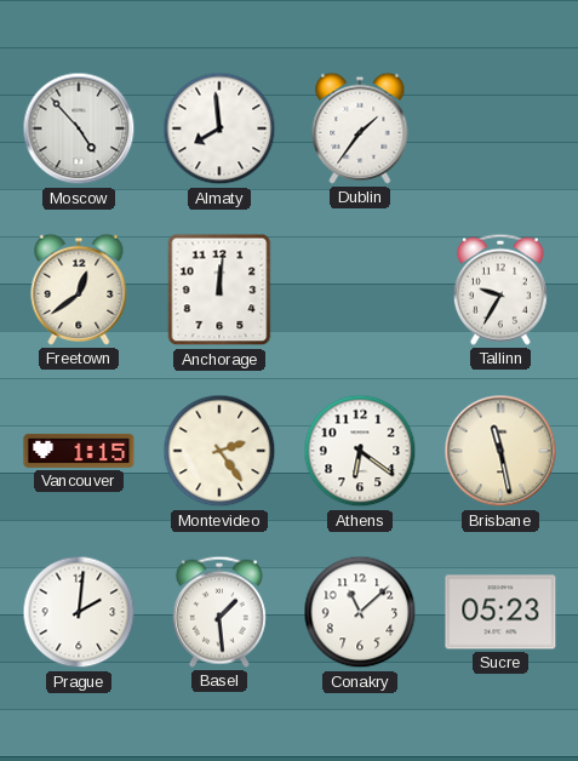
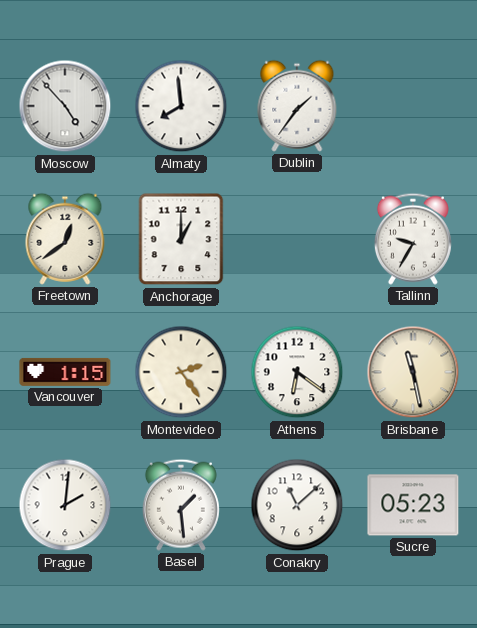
Anchorage: 12:01 -> 1:00 (181, 239)
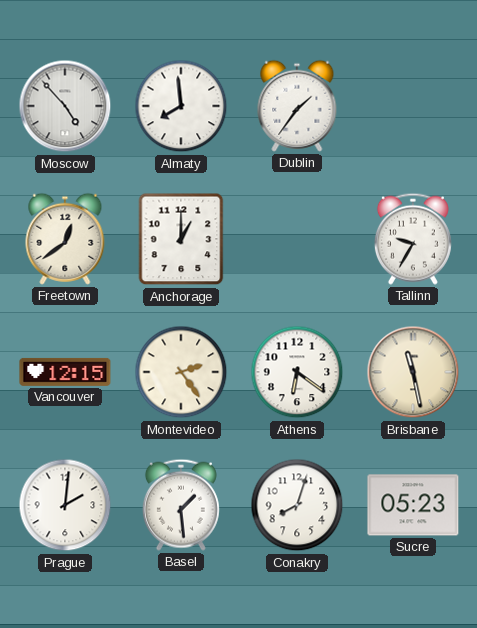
Vancouver: 1:15 -> 12:15 (65, 372)
Conakry: 11:08 -> 8:03 (297, 505)
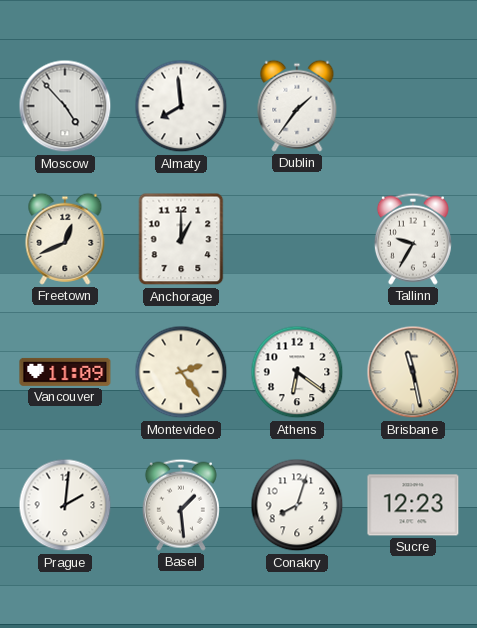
Freetown: 12:39 -> 12:41 (65, 239)
Vancouver: 12:15 -> 11:09 (65, 372)
Sucre: 05:23 -> 12:23 (413, 505)
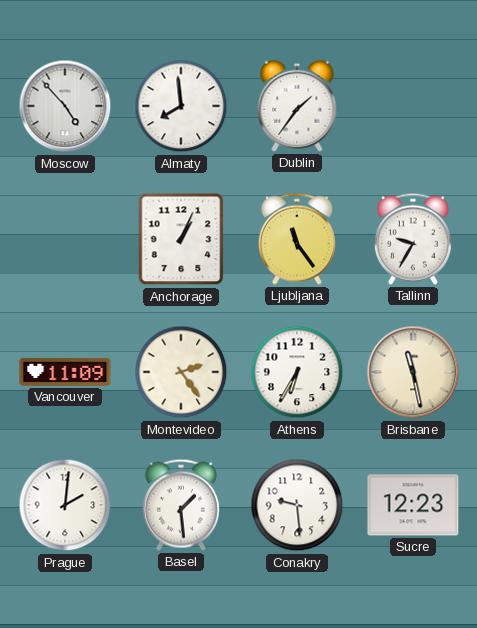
Freetown: 12:41 -> none (65, 239)
Anchorage: 1:00 -> 1:04 (181, 239)
Ljubljana: none -> 11:24 (297, 239)
Athens: 6:21 -> 6:35 (297, 372)
Conakry: 8:03 -> 9:29 (297, 505)
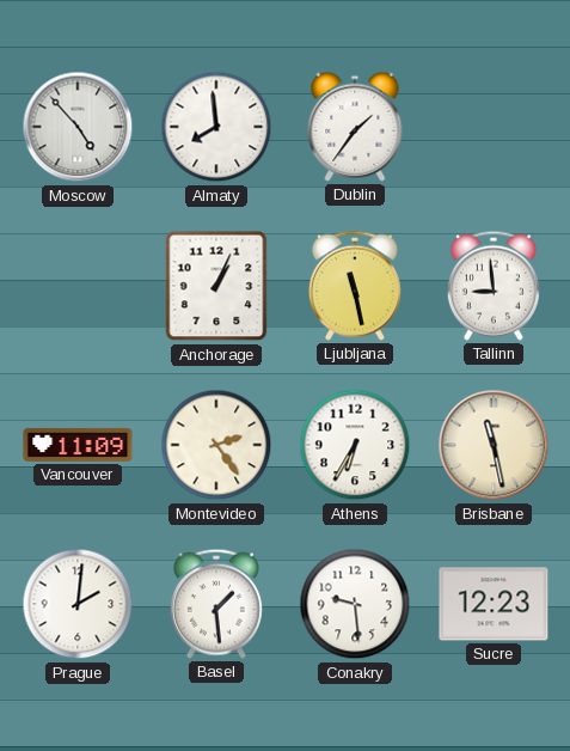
Ljubljana: 11:24 -> 11:28 (355, 286)
Tallinn: 9:35 -> 8:59 (494, 286)
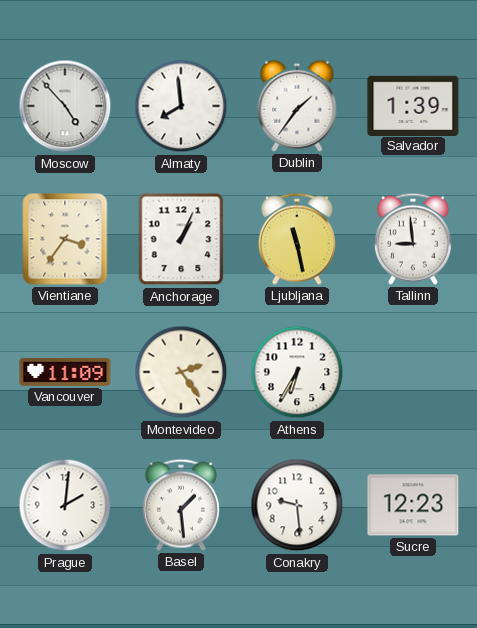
Salvador: none -> 1:39 (413, 105)
Vientiane: none -> 3:36 (65, 239)
Brisbane: 11:28 -> none (494, 445)
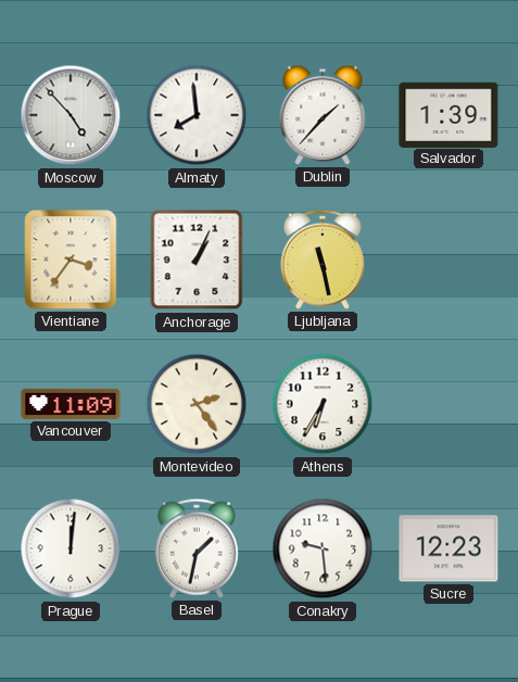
Dublin: 1:36 -> 1:37 (323, 115)
Tallinn: 8:59 -> none (413, 239)
Prague: 2:01 -> 12:01 (71, 548)
Basel: 1:29 -> 1:32 (197, 548)
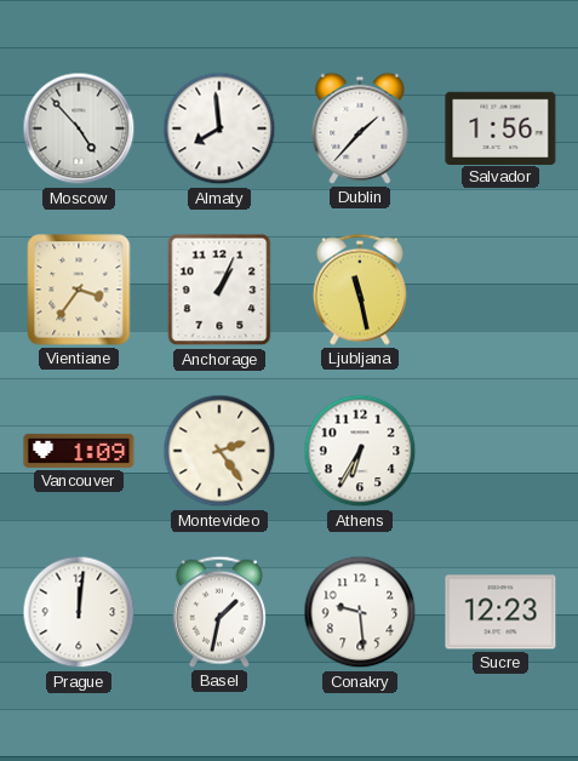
Salvador: 1:39 -> 1:56 (500, 127)
Vancouver: 11:09 -> 1:09 (79, 451)
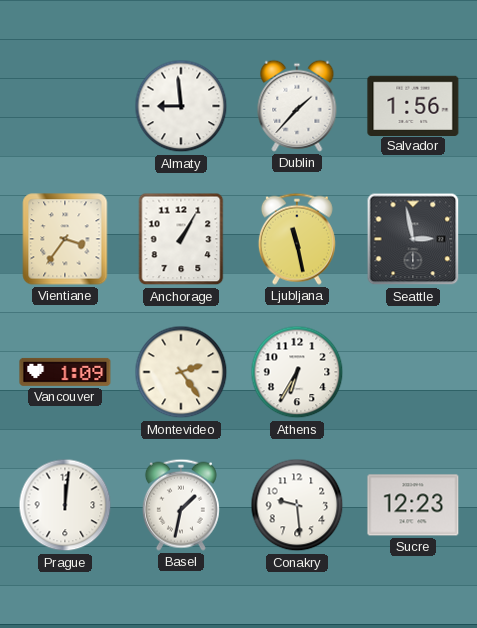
Moscow: 4:53 -> none (79, 128)
Almaty: 7:59 -> 8:59 (181, 106)
Anchorage: 1:04 -> 1:05 (181, 239)
Seattle: none -> 2:58 (413, 239)
